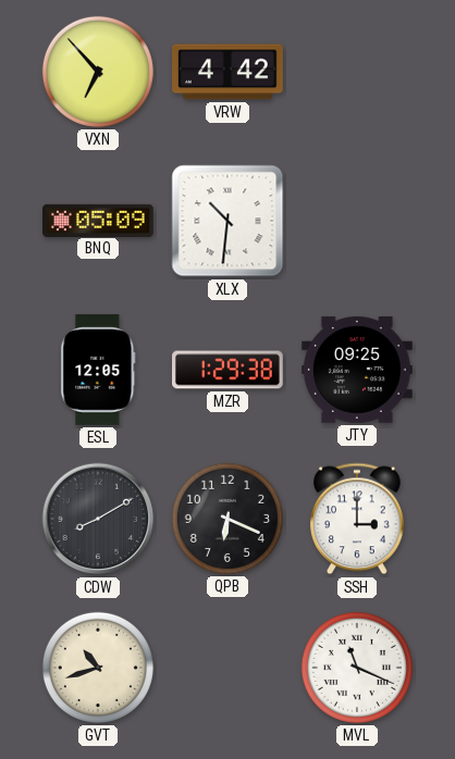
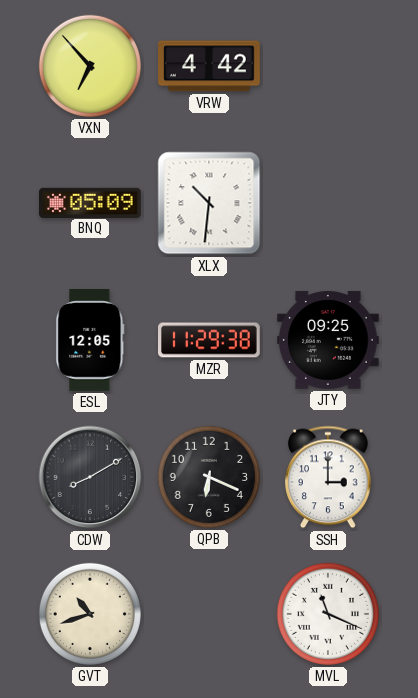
MZR: 1:29 -> 11:29 (210, 340)
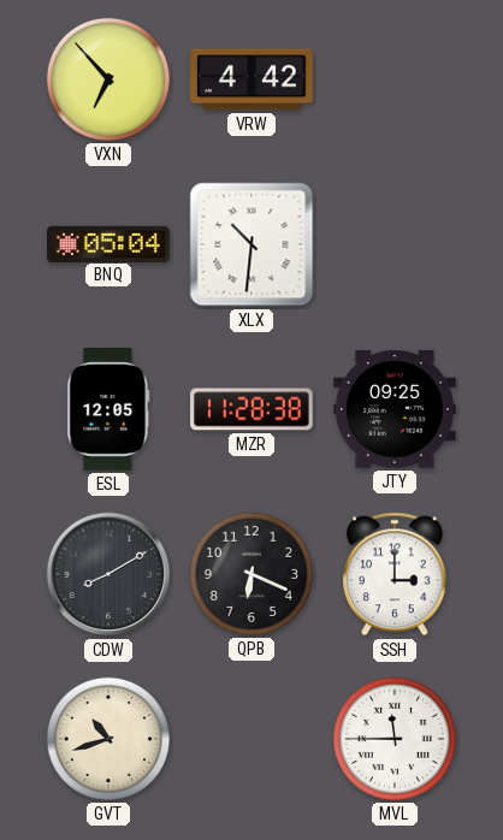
BNQ: 05:09 -> 05:04 (110, 243)
MZR: 11:29 -> 11:28 (253, 409)
MVL: 11:19 -> 11:45 (395, 739)
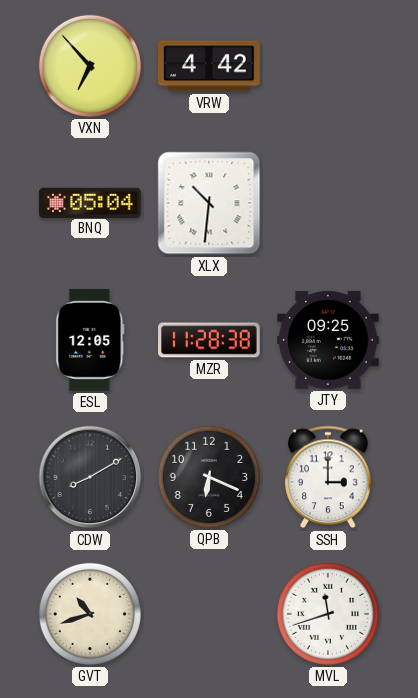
MVL: 11:45 -> 11:42 (328, 614)
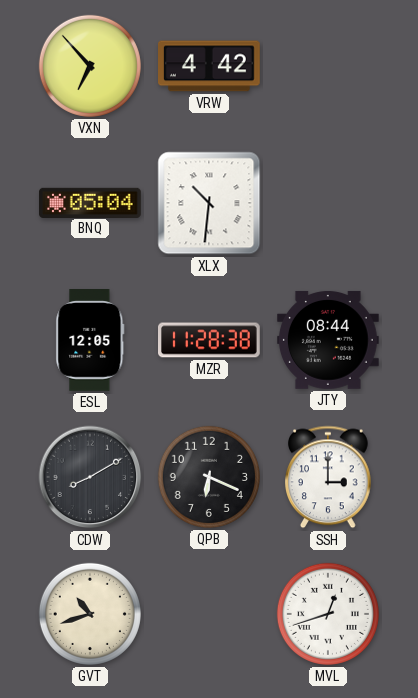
JTY: 09:25 -> 08:44 (329, 340)
MVL: 11:42 -> 12:42 (328, 614)
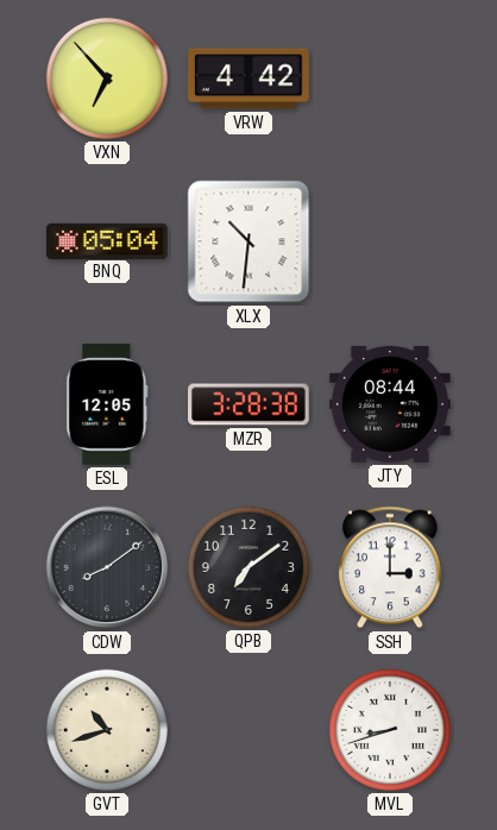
MZR: 11:28 -> 3:28 (250, 404)
CDW: 8:10 -> 8:09 (107, 567)
QPB: 6:19 -> 7:09 (248, 567)
MVL: 12:42 -> 8:42 (390, 730)
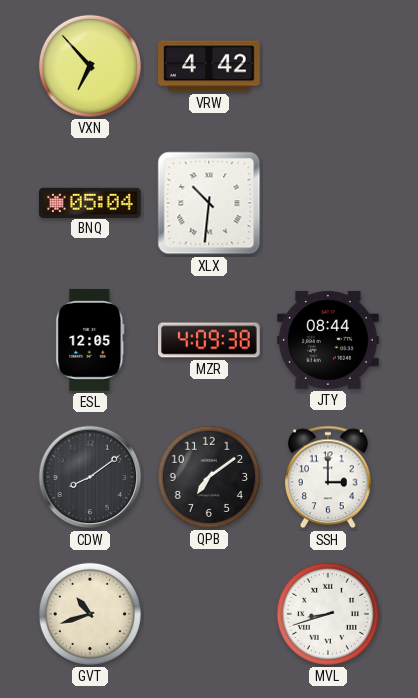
MZR: 3:28 -> 4:09 (210, 340)
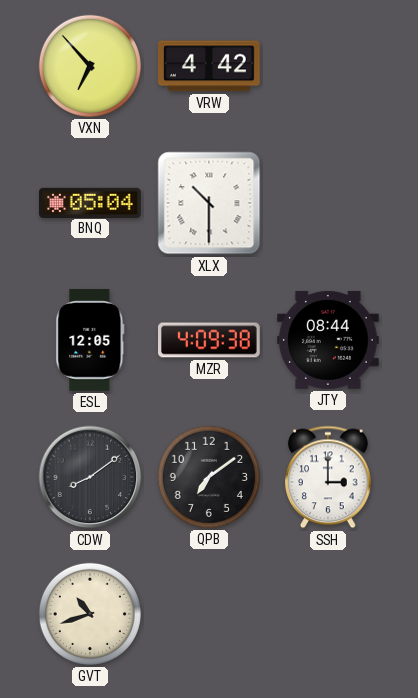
XLX: 10:31 -> 10:30 (209, 203)
MVL: 8:42 -> none (328, 614)
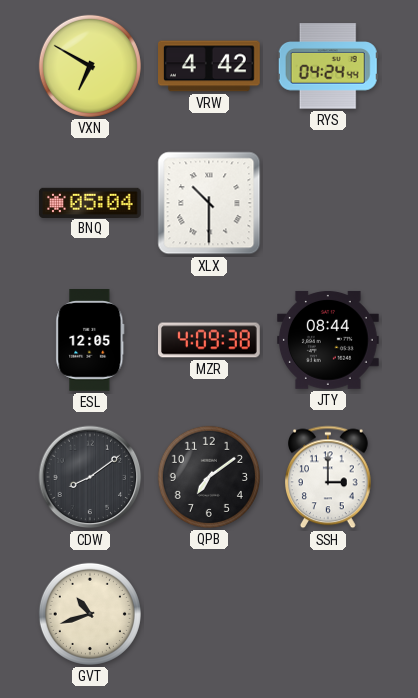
VXN: 6:53 -> 6:50 (90, 66)
RYS: none -> 04:24 (328, 66)
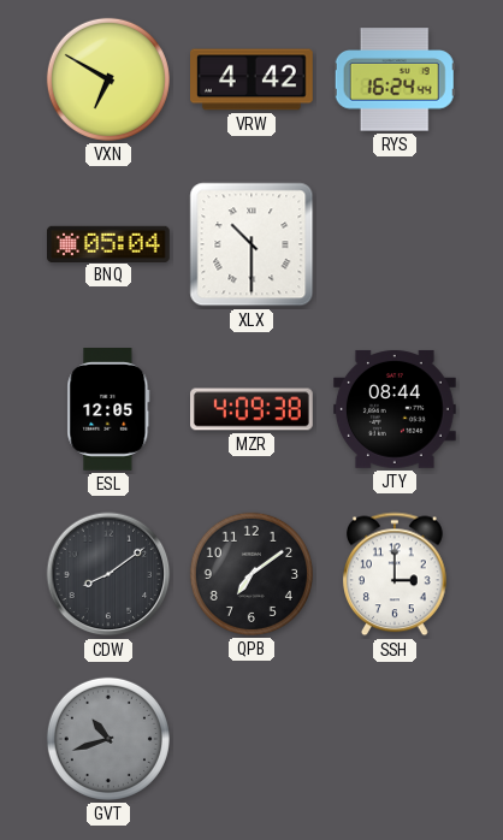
RYS: 04:24 -> 16:24 (395, 79)
GVT dial: cream -> grey (108, 739)
